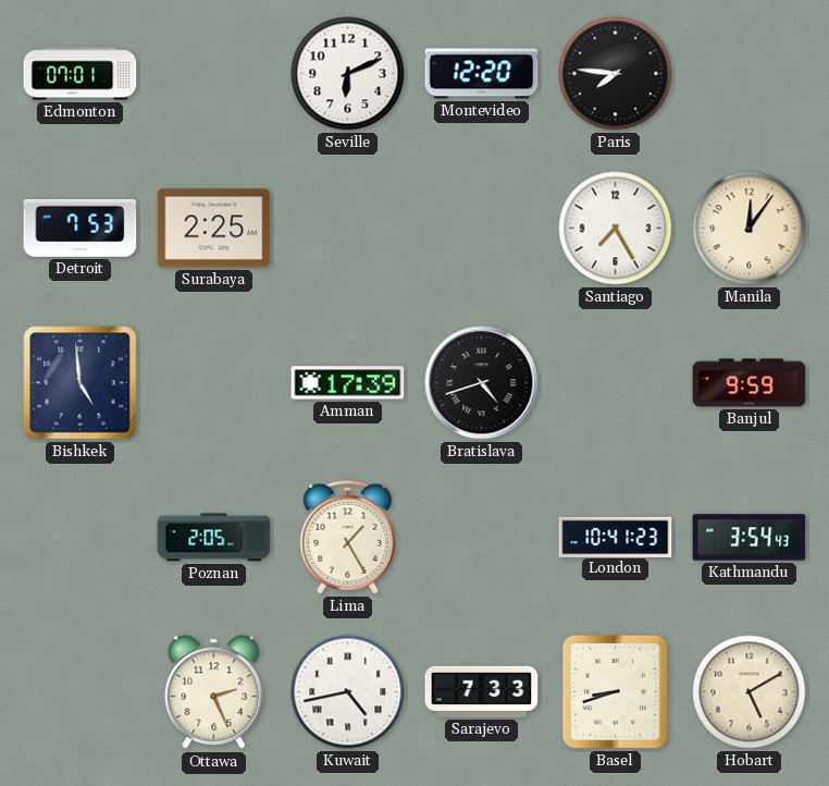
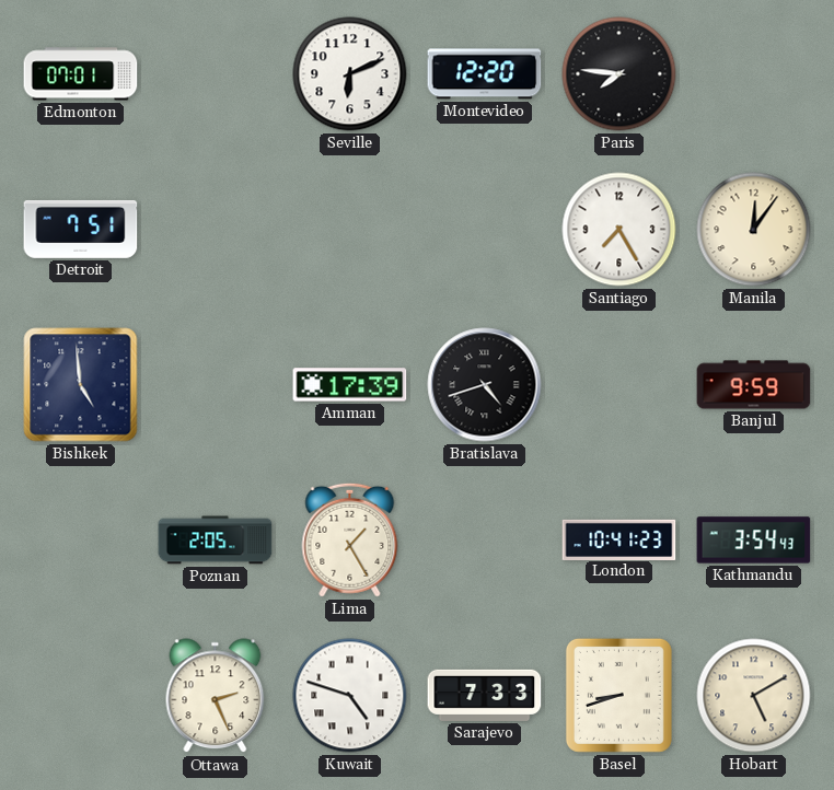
Detroit: 7:53 -> 7:51 (81, 229)
Surabaya: 2:25 -> none (214, 229)
Kuwait: 4:43 -> 4:48 (350, 696)
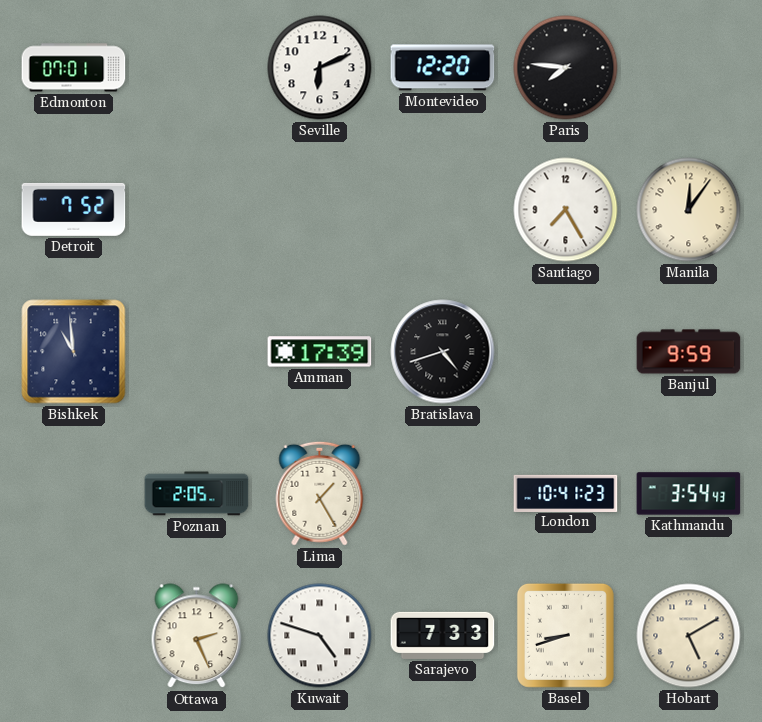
Detroit: 7:51 -> 7:52 (74, 209)
Bishkek: 4:59 -> 10:59 (74, 352)
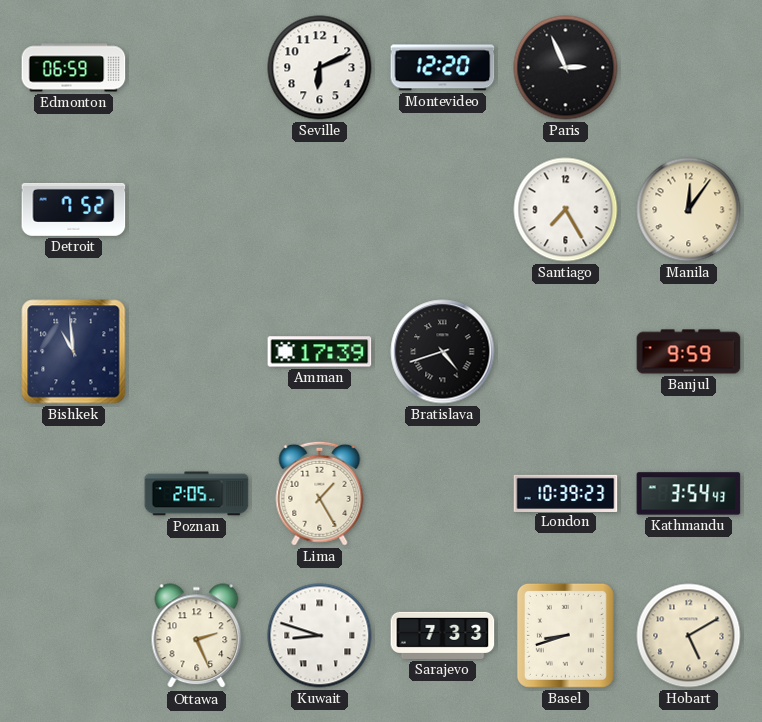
Edmonton: 07:01 -> 06:59 (74, 68)
Paris: 7:46 -> 2:56 (566, 68)
London: 10:41 -> 10:39 (566, 493)
Kuwait: 4:48 -> 8:48 (320, 636)
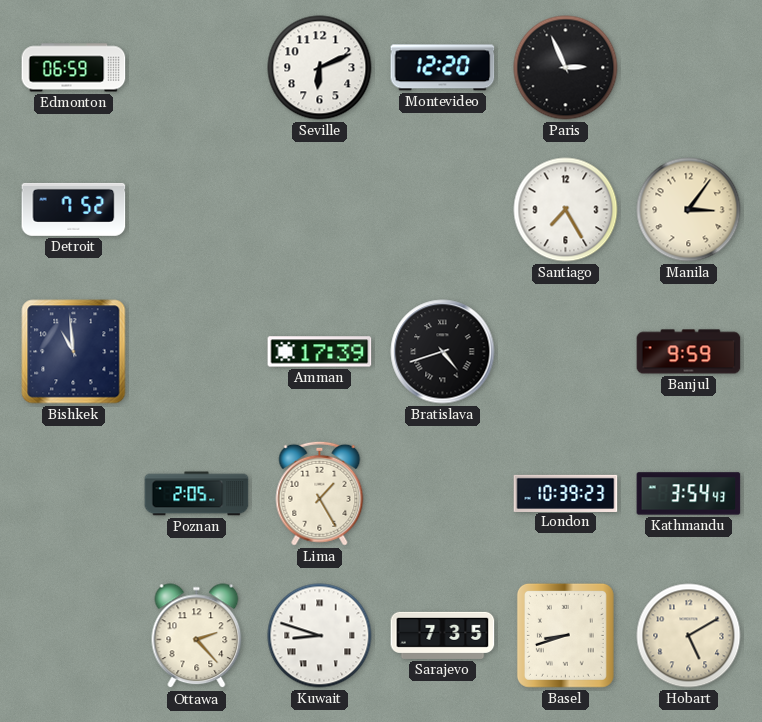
Manila: 12:06 -> 3:06 (689, 210)
Ottawa: 2:26 -> 2:23 (197, 636)
Sarajevo: 7:33 -> 7:35 (443, 635)
